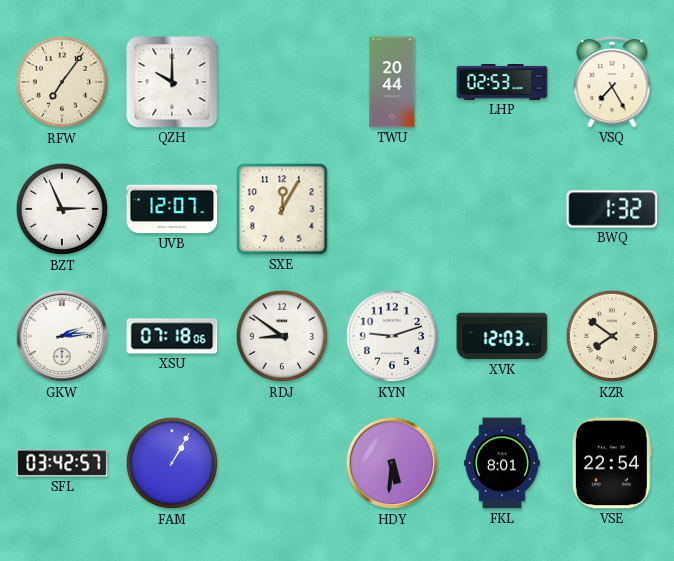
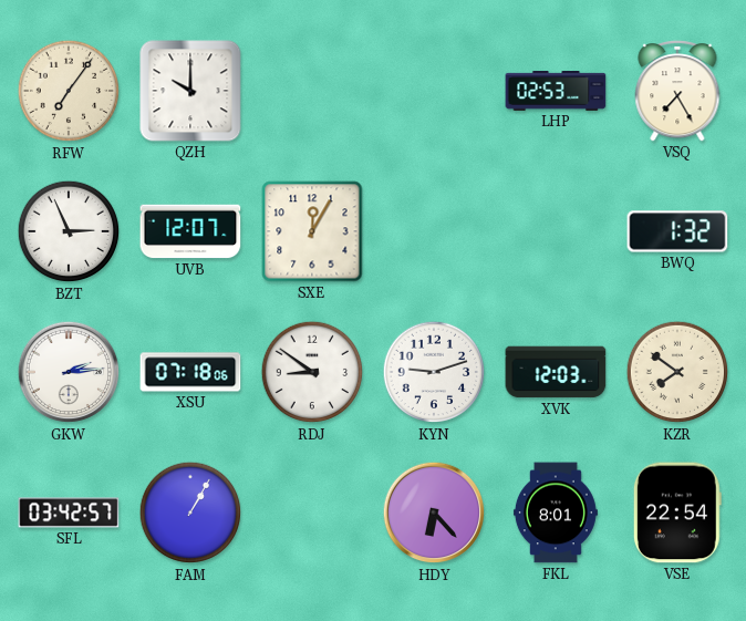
TWU: 20:44 -> none (392, 82)
HDY: 5:31 -> 6:23 (434, 513)
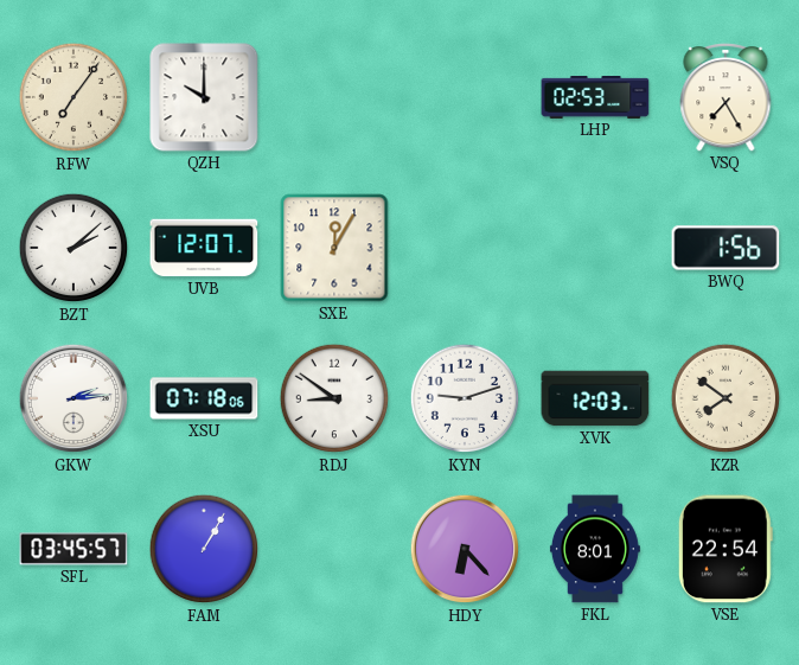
BZT: 2:56 -> 2:08 (73, 248)
BWQ: 1:32 -> 1:56 (726, 248)
SFL: 03:42 -> 03:45 (73, 549)
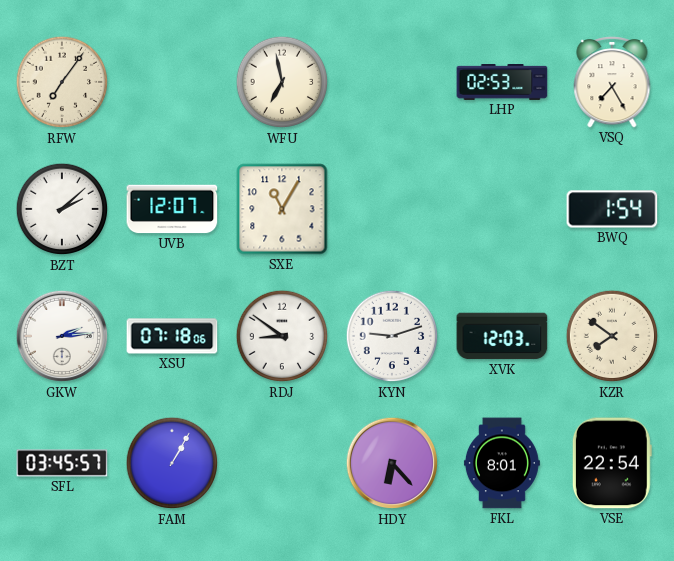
QZH: 10:00 -> none (204, 97)
WFU: none -> 6:58 (282, 82)
SXE: 12:05 -> 11:05 (282, 209)
BWQ: 1:56 -> 1:54 (612, 209)
